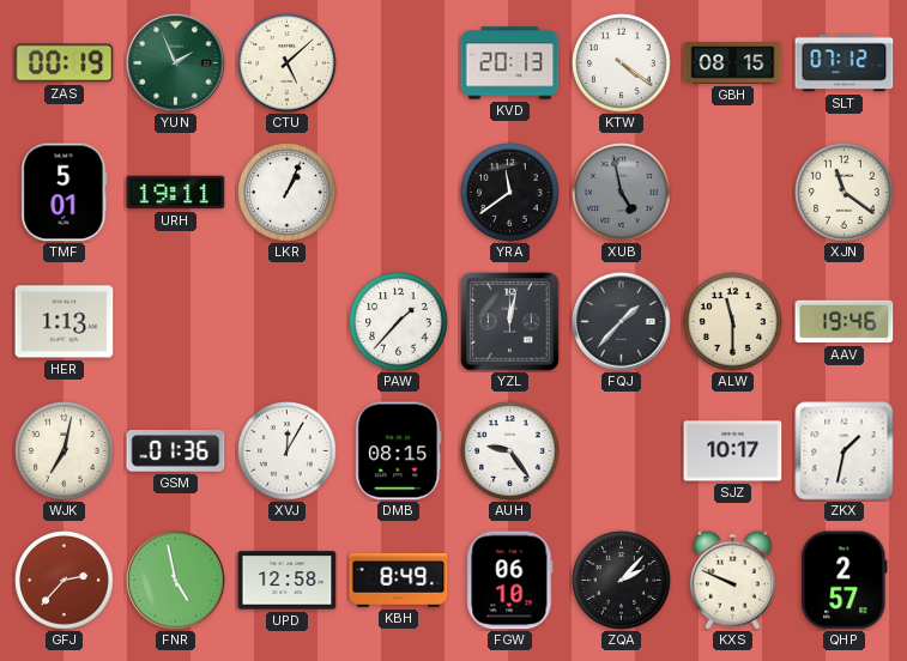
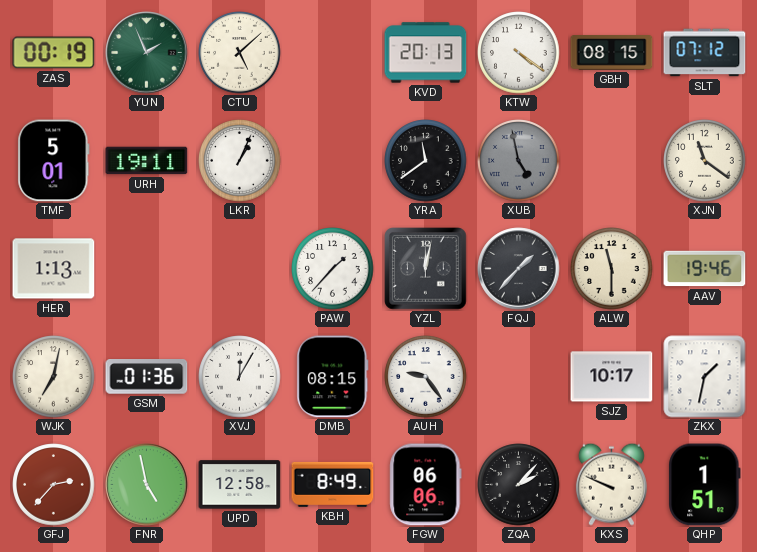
FGW: 06:10 -> 06:06 (426, 485)
QHP: 2:57 -> 1:51 (705, 485)
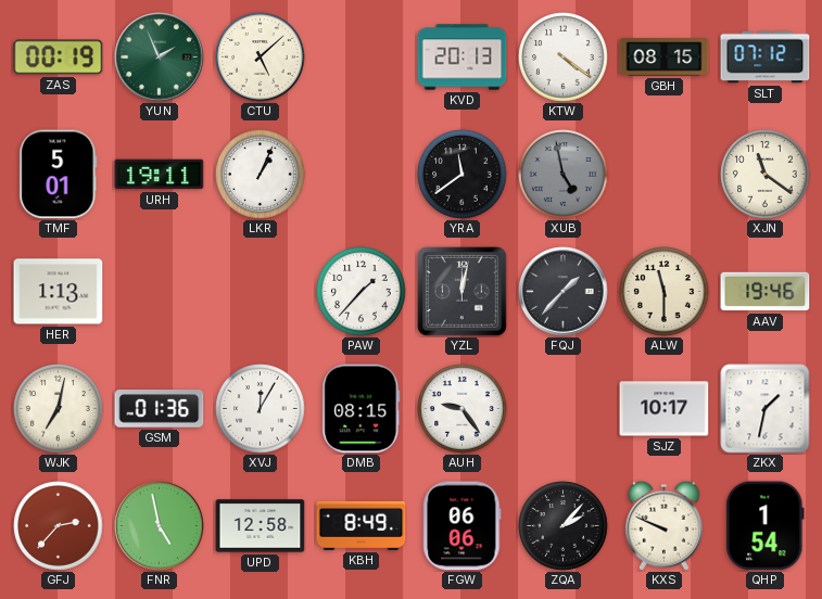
QHP: 1:51 -> 1:54 (766, 526)
